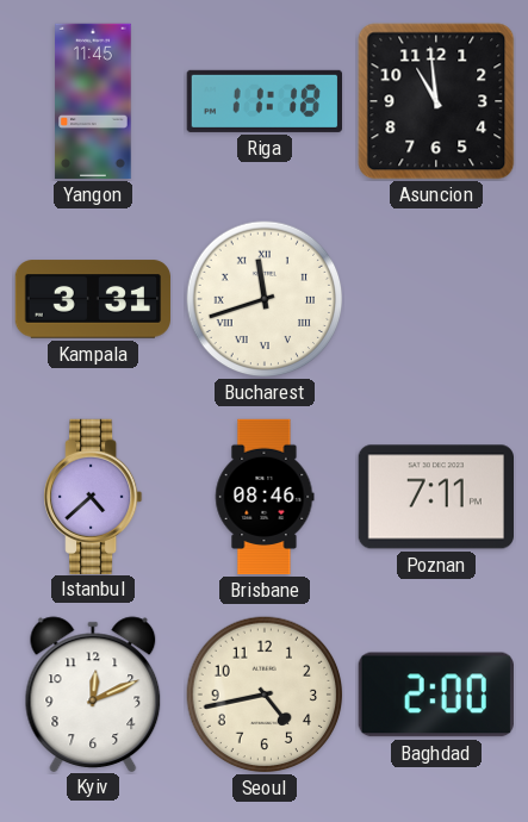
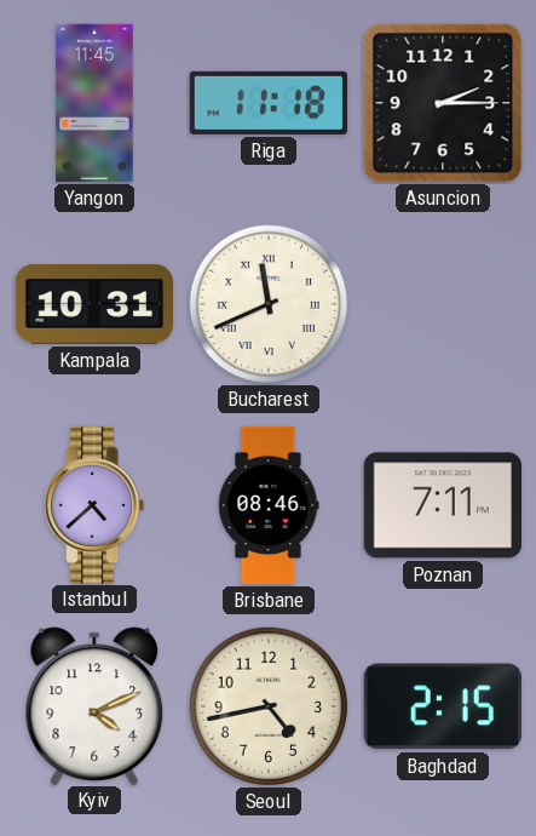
Asuncion: 10:59 -> 2:15 (443, 103)
Kampala: 3:31 -> 10:31 (93, 304)
Bucharest: 11:42 -> 11:41 (269, 304)
Kyiv: 12:11 -> 4:11 (94, 705)
Baghdad: 2:00 -> 2:15 (443, 706)
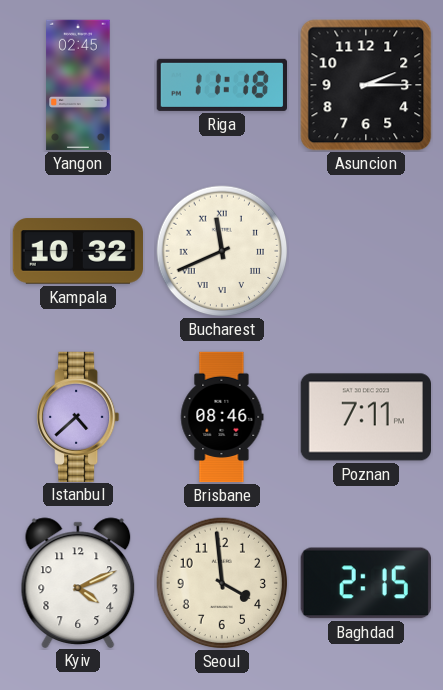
Yangon: 11:45 -> 02:45 (78, 85)
Kampala: 10:31 -> 10:32 (77, 251)
Seoul: 4:43 -> 3:59 (222, 583)
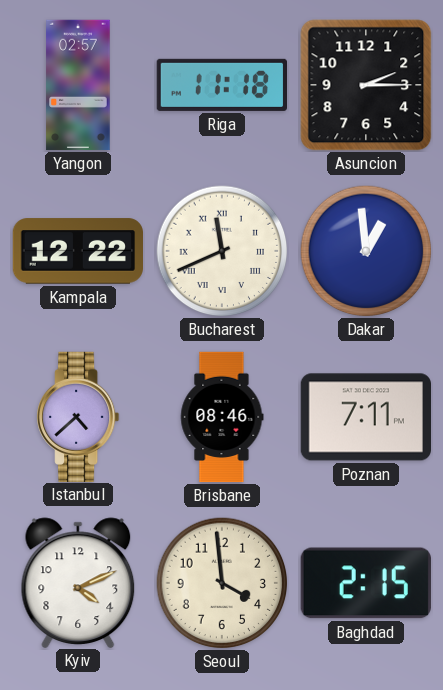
Yangon: 02:45 -> 02:57 (78, 85)
Kampala: 10:32 -> 12:22 (77, 251)
Dakar: none -> 12:59 (366, 251)
